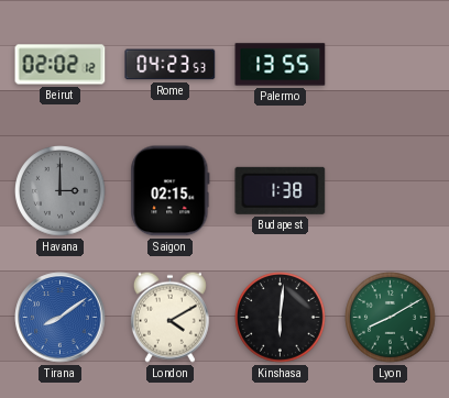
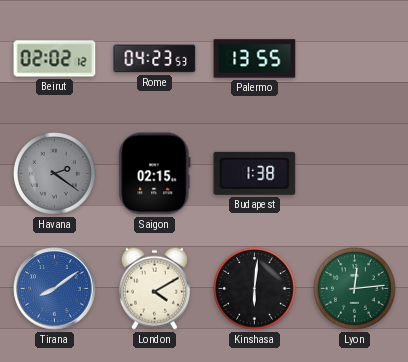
Havana: 3:00 -> 2:21 (55, 174)
Lyon: 8:10 -> 12:14 (355, 289)
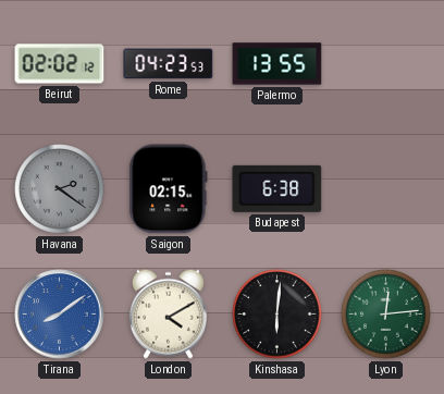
Budapest: 1:38 -> 6:38 (277, 188)
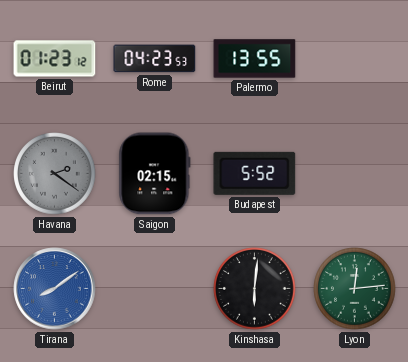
Beirut: 02:02 -> 01:23 (55, 59)
Budapest: 6:38 -> 5:52 (255, 173)
London: 4:10 -> none (168, 313)
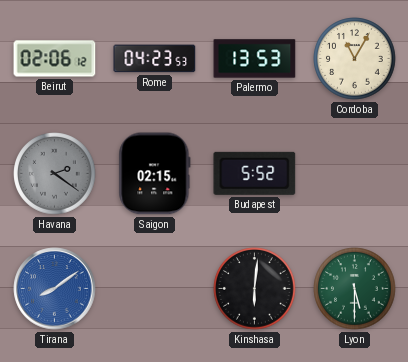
Beirut: 01:23 -> 02:06 (55, 59)
Palermo: 13:55 -> 13:53 (255, 59)
Cordoba: none -> 11:05 (355, 59)
Lyon: 12:14 -> 5:30 (355, 289)
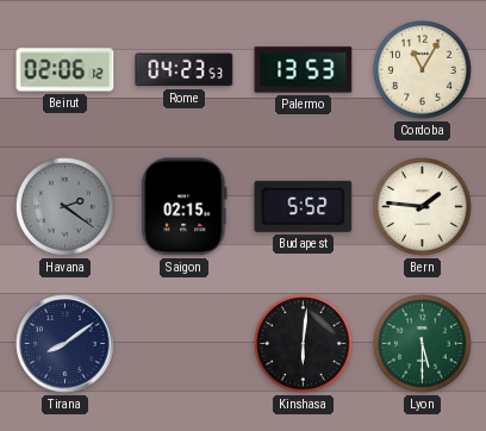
Bern: none -> 1:46 (423, 207)
Tirana dial: blue -> navy (66, 344)
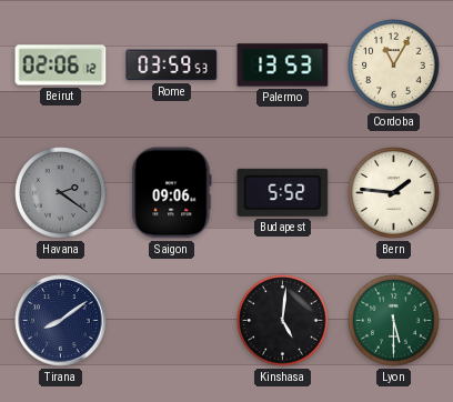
Rome: 04:23 -> 03:59 (172, 66)
Saigon: 02:15 -> 09:06 (172, 193)
Kinshasa: 6:01 -> 5:01 (283, 321)
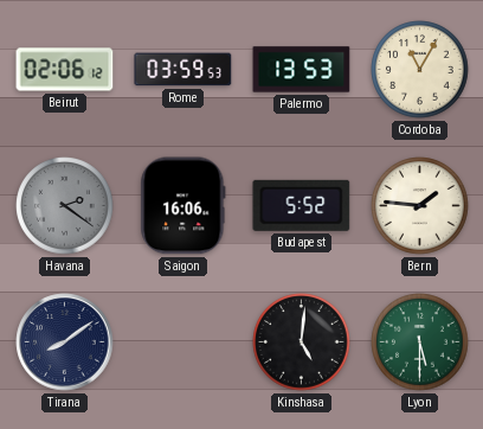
Saigon: 09:06 -> 16:06 (183, 206)
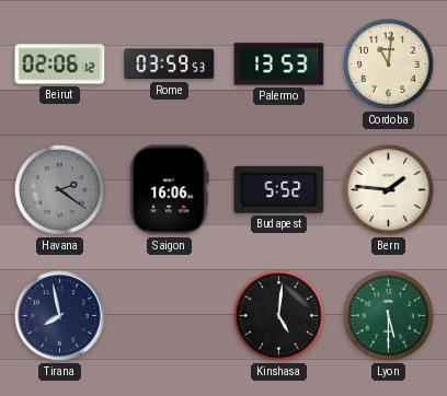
Cordoba: 11:05 -> 11:01 (389, 65)
Tirana: 8:09 -> 7:58 (60, 316)
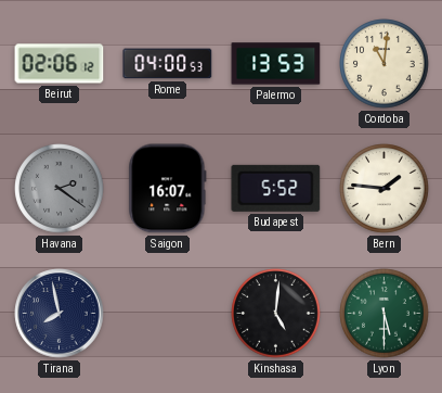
Rome: 03:59 -> 04:00 (168, 64)
Saigon: 16:06 -> 16:07 (168, 189)
